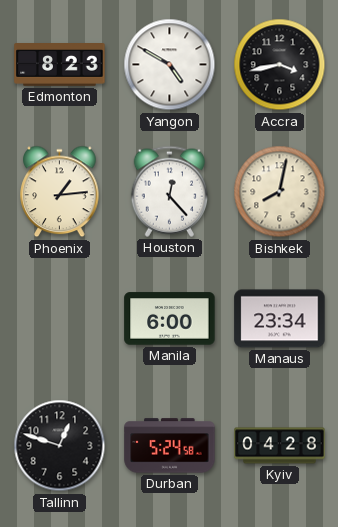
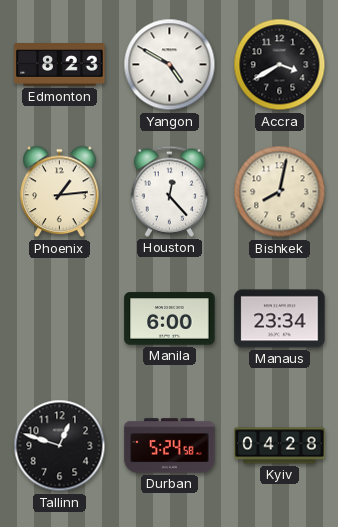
Accra: 3:43 -> 3:40 (280, 65)
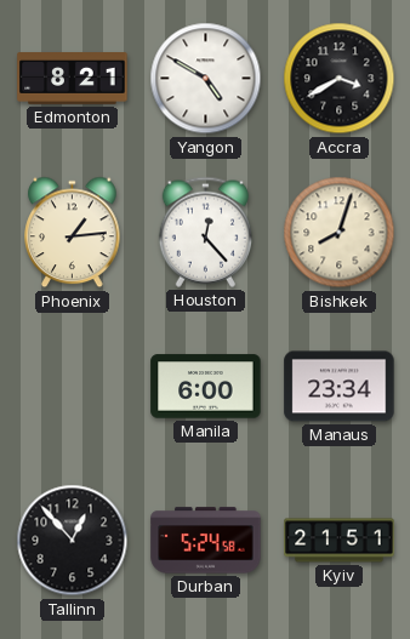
Edmonton: 8:23 -> 8:21 (73, 79)
Bishkek: 8:02 -> 8:03 (340, 233)
Tallinn: 12:48 -> 12:53 (73, 541)
Kyiv: 04:28 -> 21:51 (340, 541)
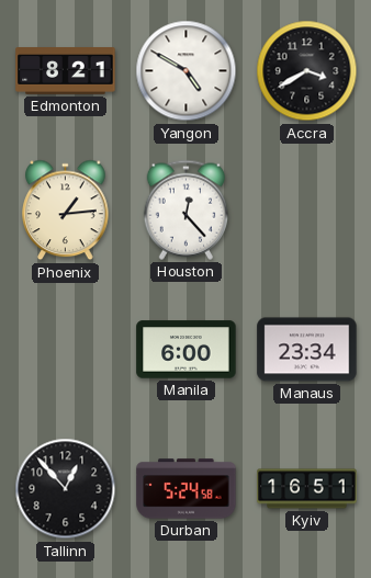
Bishkek: 8:03 -> none (340, 233)
Kyiv: 21:51 -> 16:51 (307, 489)
